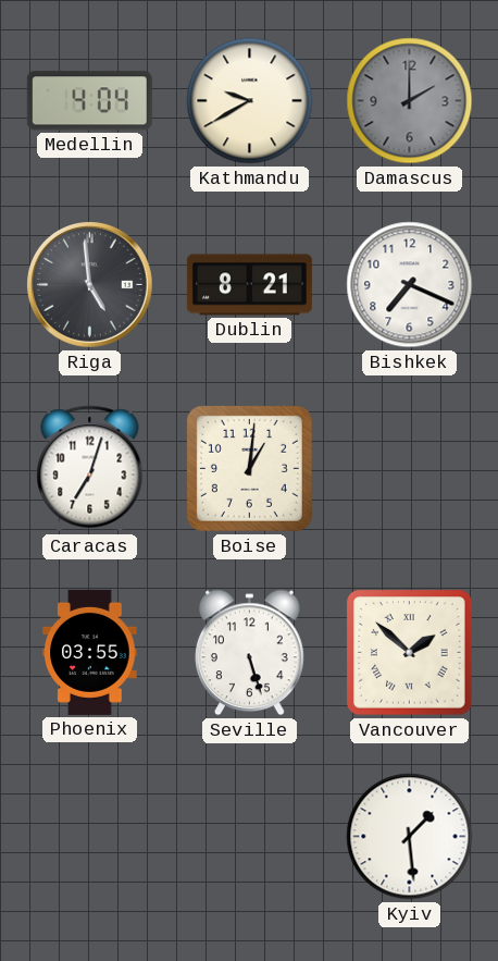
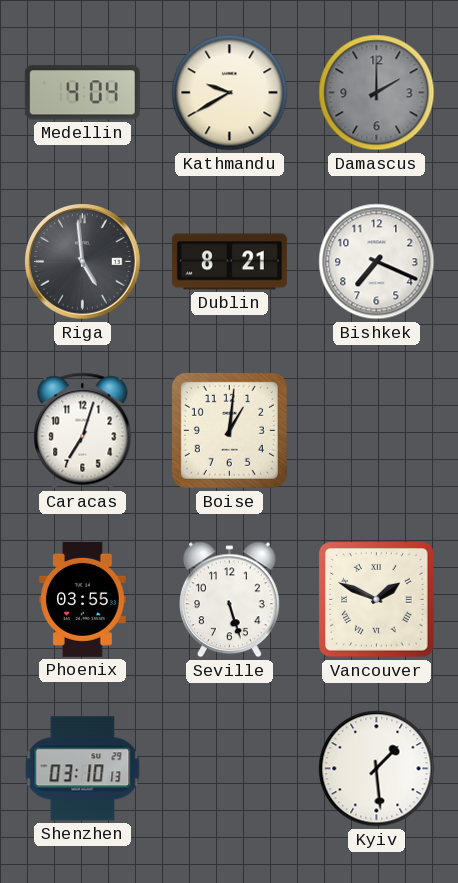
Vancouver: 1:52 -> 1:49 (377, 600)
Shenzhen: none -> 03:10 (83, 769)
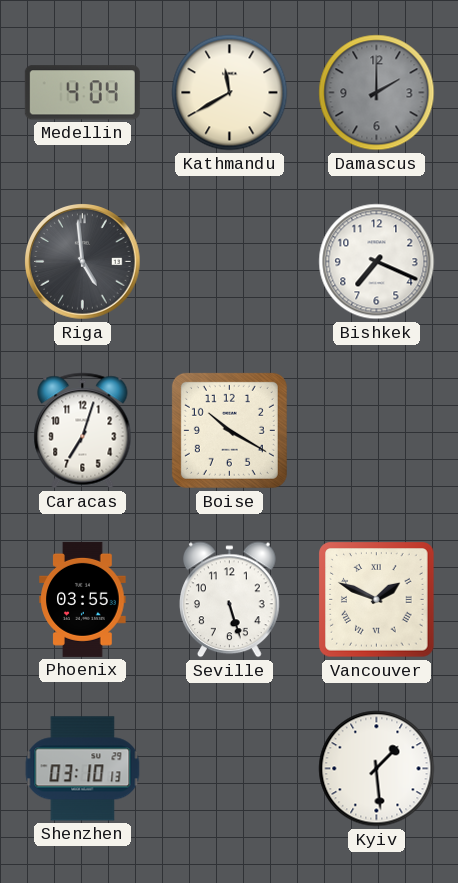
Kathmandu: 9:40 -> 11:40 (230, 93)
Dublin: 8:21 -> none (229, 262)
Boise: 1:01 -> 10:20 (229, 430)
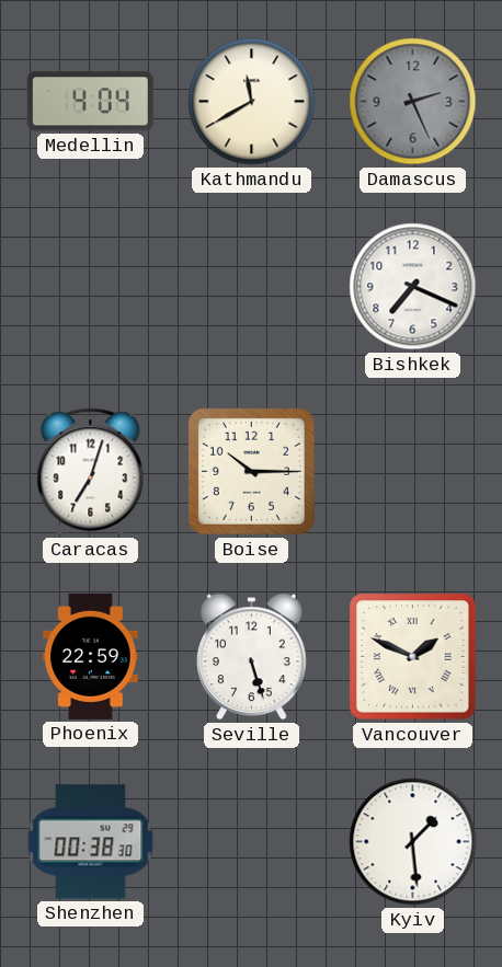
Damascus: 2:00 -> 2:26 (413, 102)
Riga: 4:59 -> none (83, 262)
Boise: 10:20 -> 10:15 (251, 471)
Phoenix: 03:55 -> 22:59 (91, 656)
Shenzhen: 03:10 -> 00:38 (91, 842)
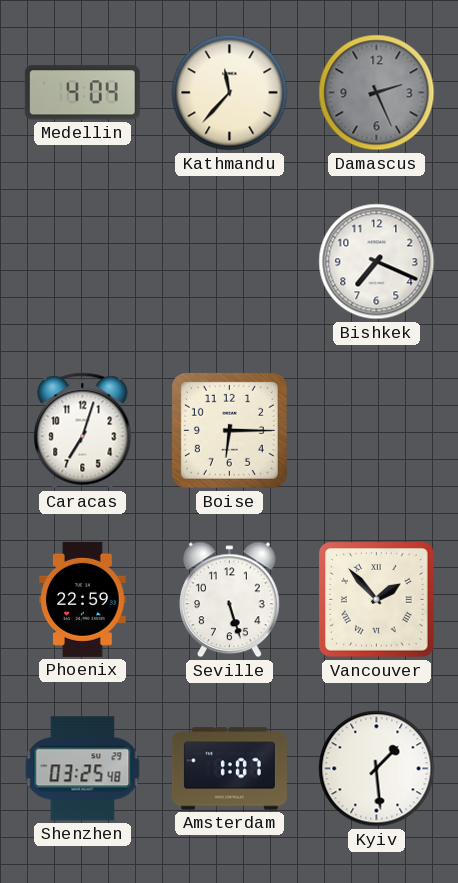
Kathmandu: 11:40 -> 11:37 (230, 93)
Boise: 10:15 -> 6:15 (229, 430)
Vancouver: 1:49 -> 1:53 (377, 600)
Shenzhen: 00:38 -> 03:25 (83, 769)
Amsterdam: none -> 1:07 (229, 769)
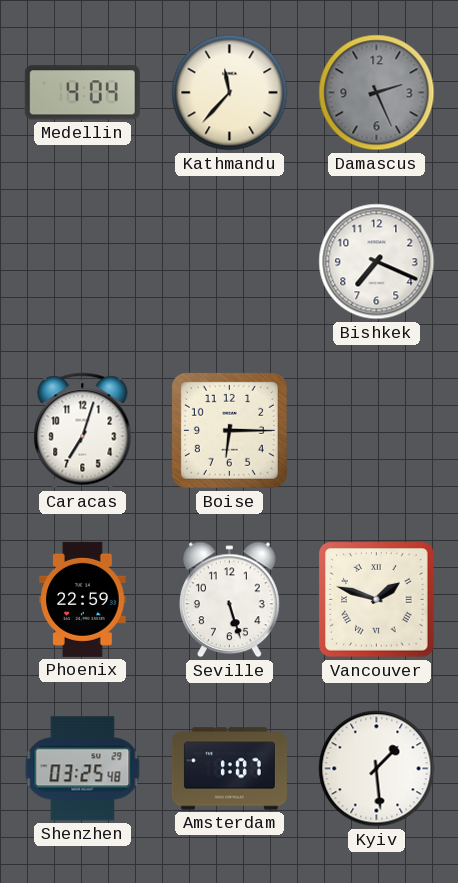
Vancouver: 1:53 -> 1:48 (377, 600)
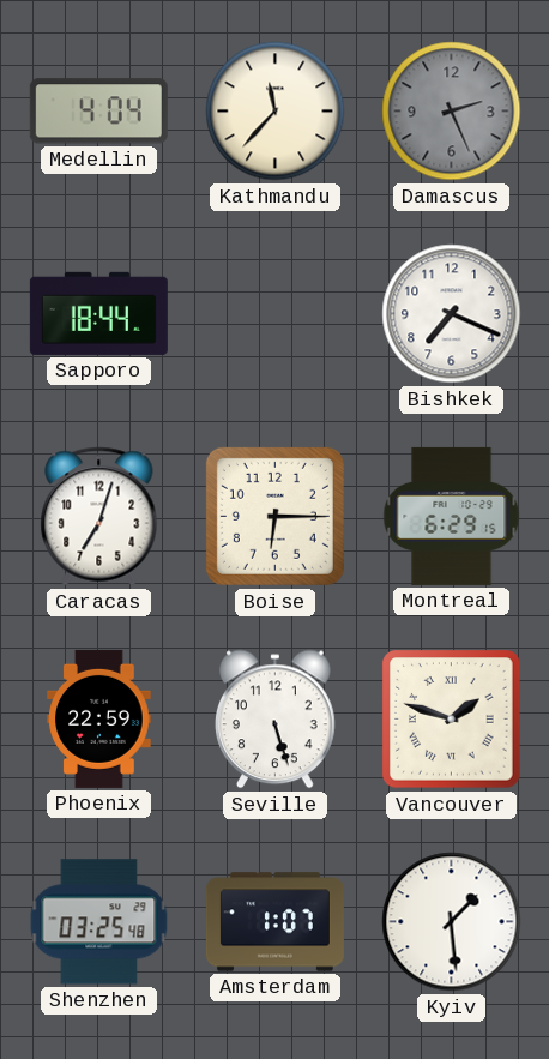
Sapporo: none -> 18:44 (98, 313)
Montreal: none -> 6:29 (452, 516)
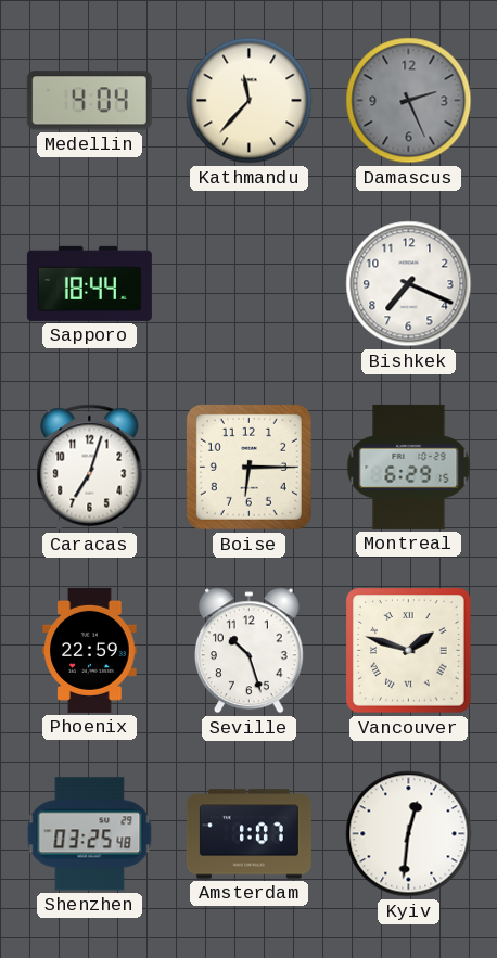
Seville: 5:27 -> 10:27 (250, 651)
Kyiv: 1:29 -> 12:31 (409, 834)
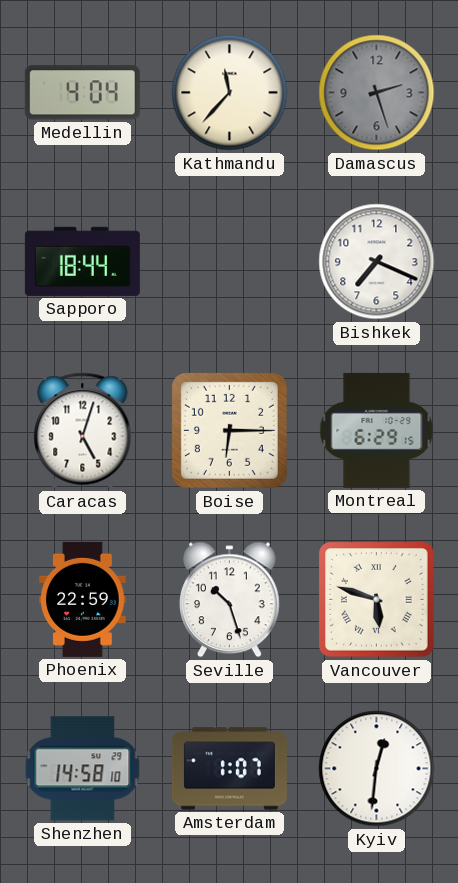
Damascus: 2:26 -> 2:27 (377, 93)
Caracas: 7:03 -> 5:03 (83, 431)
Vancouver: 1:48 -> 5:48 (377, 600)
Shenzhen: 03:25 -> 14:58 (83, 769)
